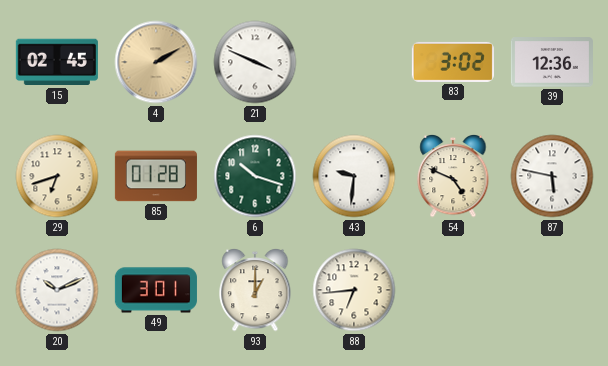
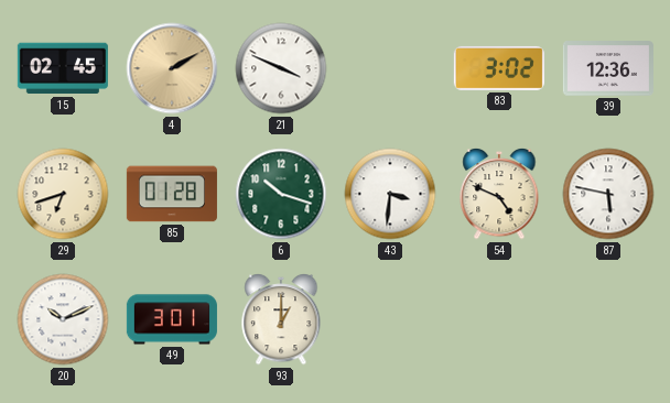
43: 9:31 -> 3:31 (390, 194)
88: 6:44 -> none (354, 290)
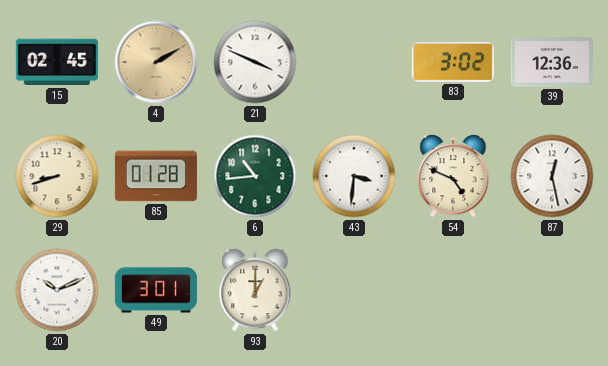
29: 6:42 -> 8:42 (57, 176)
6: 10:18 -> 10:44 (255, 176)
87: 5:47 -> 12:28 (552, 176)
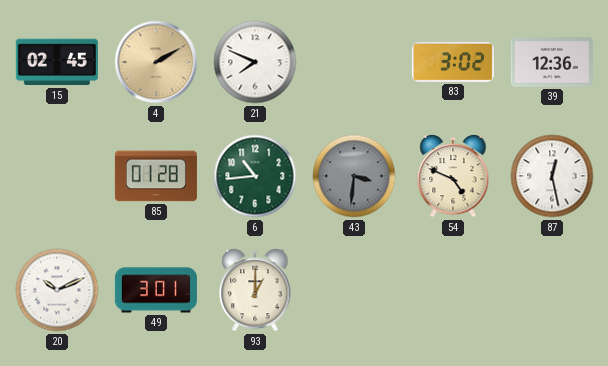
21: 3:49 -> 7:49 (255, 62)
29: 8:42 -> none (57, 176)
43 dial: white -> grey (354, 176)
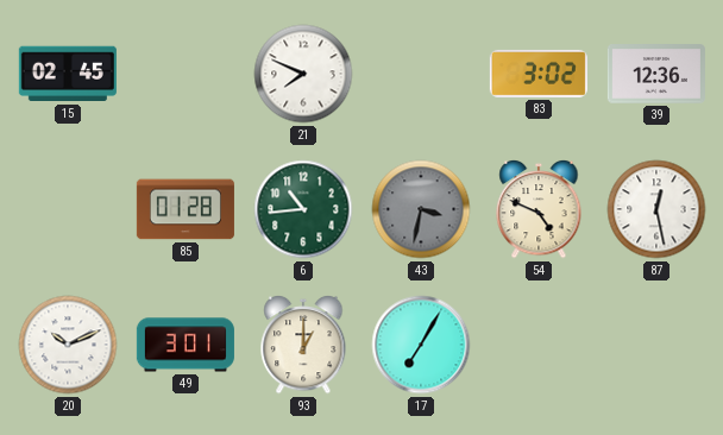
4: 2:10 -> none (156, 62)
43: 3:31 -> 3:32 (421, 209)
17: none -> 7:05 (421, 345)
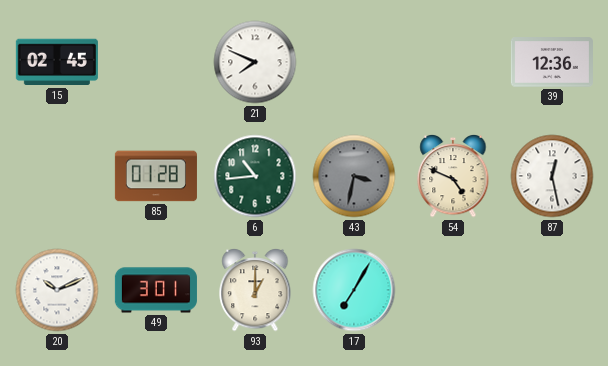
83: 3:02 -> none (539, 74)
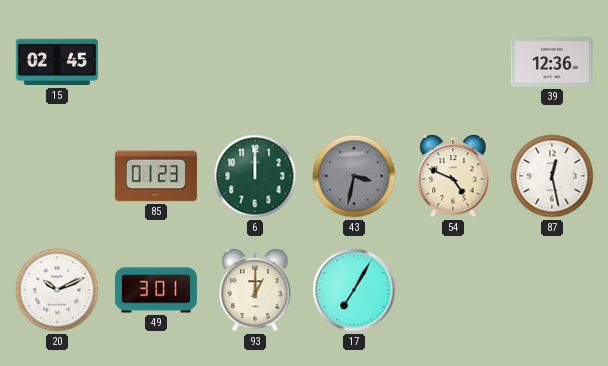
21: 7:49 -> none (255, 62)
85: 01:28 -> 01:23 (156, 176)
6: 10:44 -> 12:00 (255, 176)
